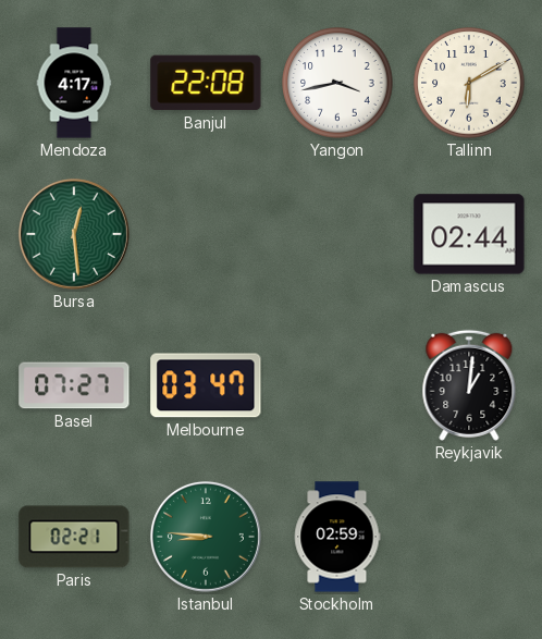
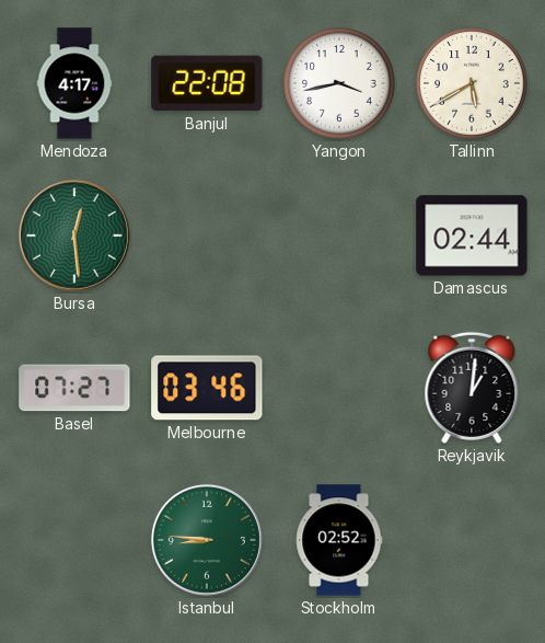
Tallinn: 6:10 -> 5:40 (472, 83)
Melbourne: 03:47 -> 03:46 (207, 388)
Paris: 02:21 -> none (74, 537)
Stockholm: 02:59 -> 02:52 (339, 540)
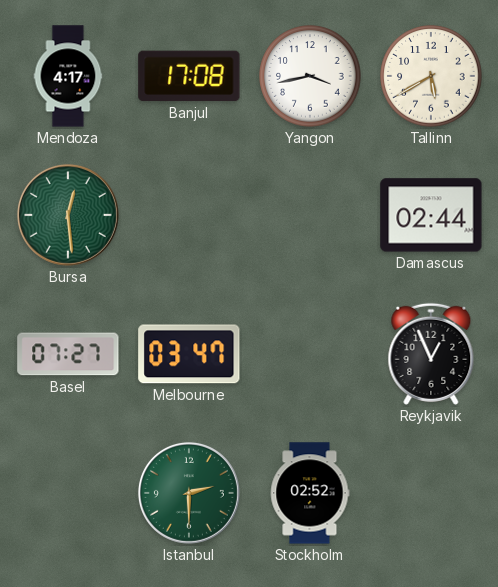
Banjul: 22:08 -> 17:08 (189, 76)
Melbourne: 03:46 -> 03:47 (189, 354)
Reykjavik: 1:01 -> 12:56 (431, 354)
Istanbul: 8:46 -> 2:30 (189, 493)
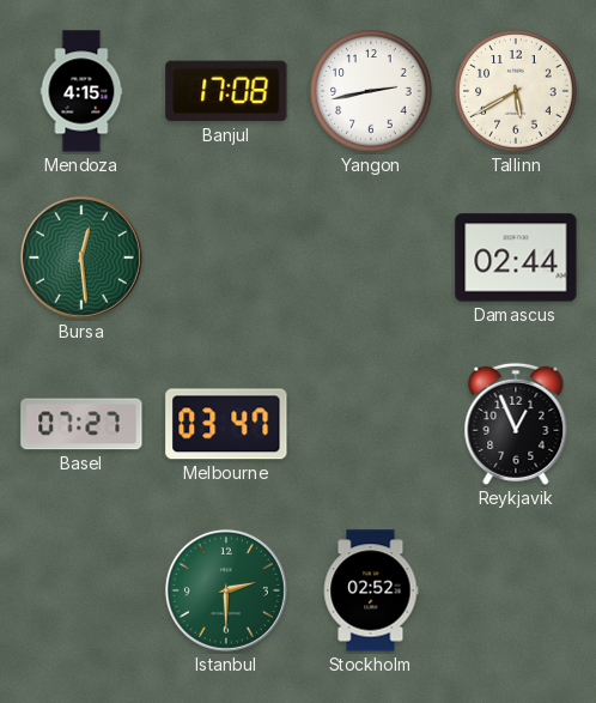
Mendoza: 4:17 -> 4:15 (81, 91)
Yangon: 3:43 -> 2:43 (371, 91)
